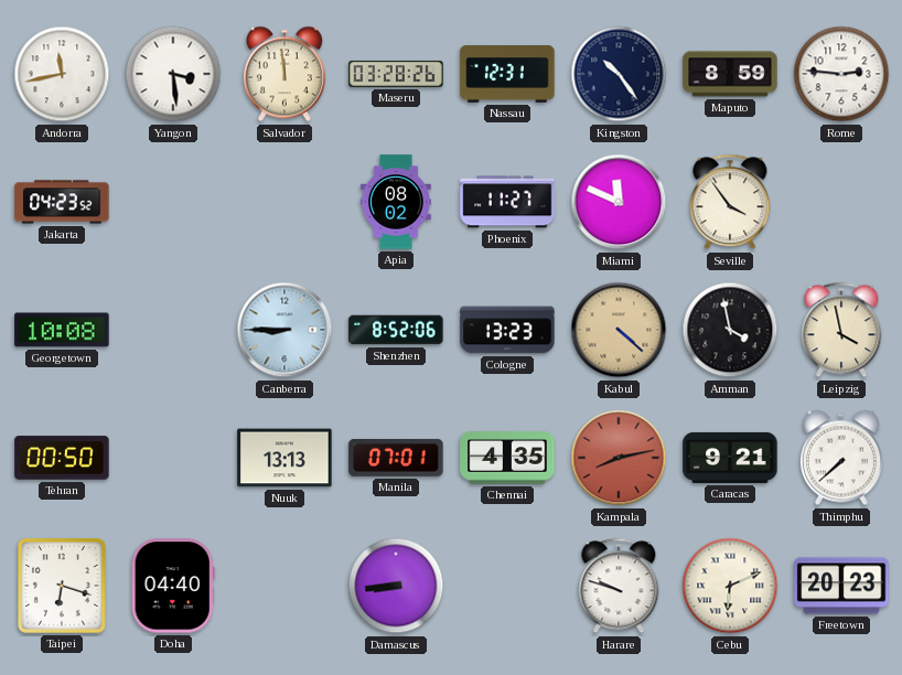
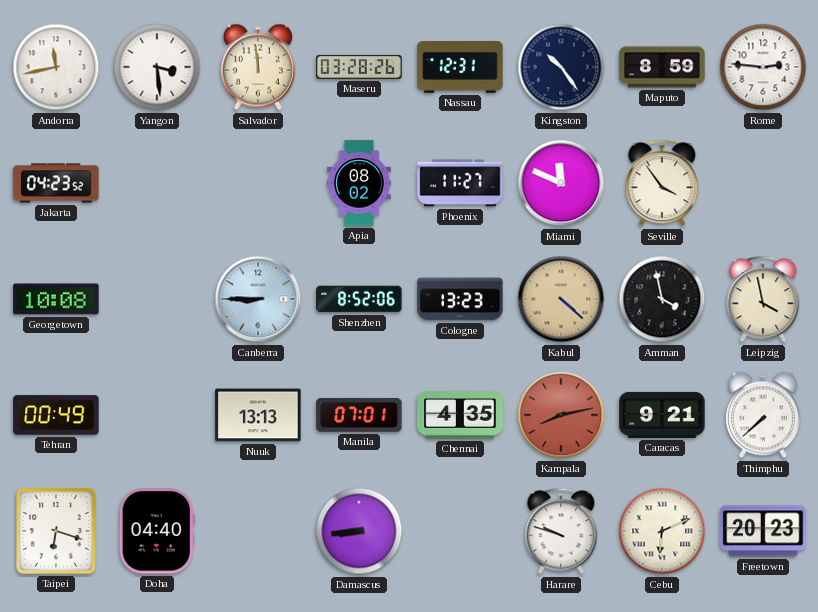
Tehran: 00:50 -> 00:49 (56, 415)
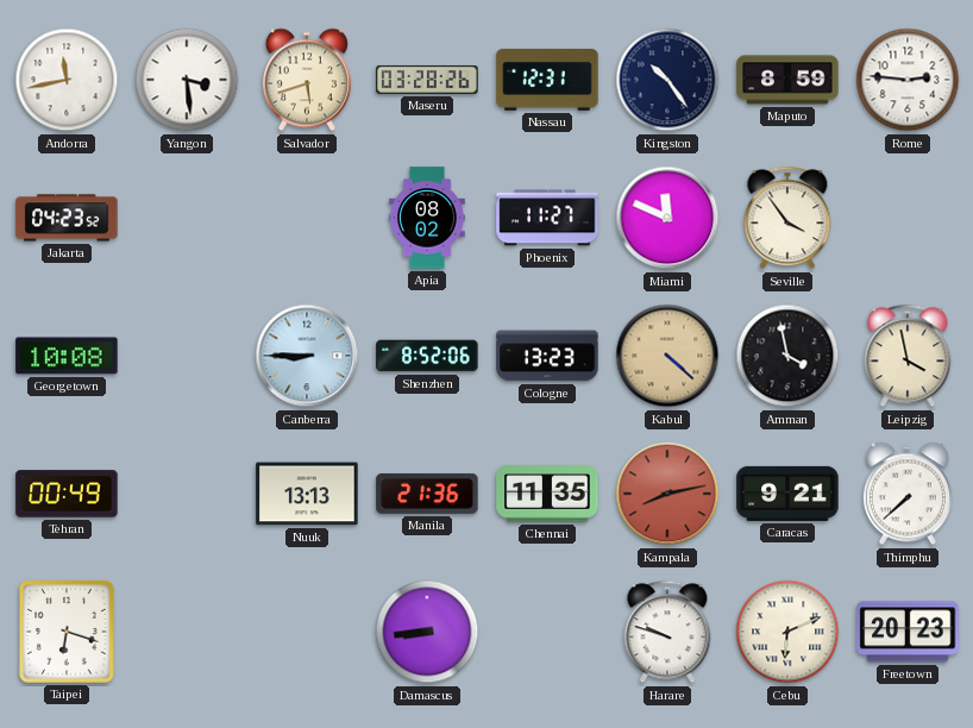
Salvador: 11:59 -> 5:42 (307, 80)
Manila: 07:01 -> 21:36 (427, 494)
Chennai: 4:35 -> 11:35 (547, 494)
Doha: 04:40 -> none (157, 531)
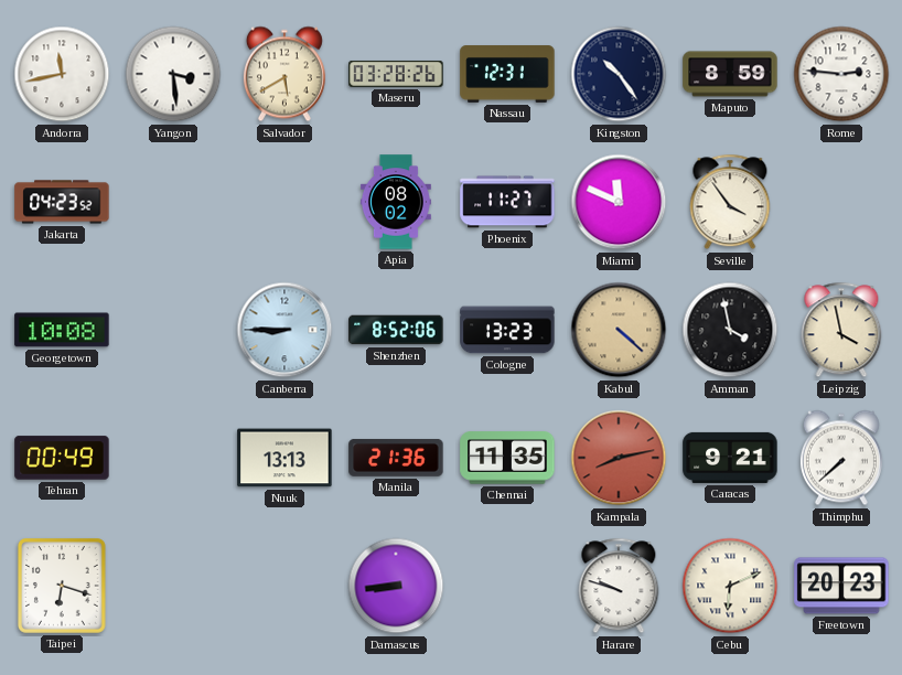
Salvador: 5:42 -> 5:40 (284, 74)
